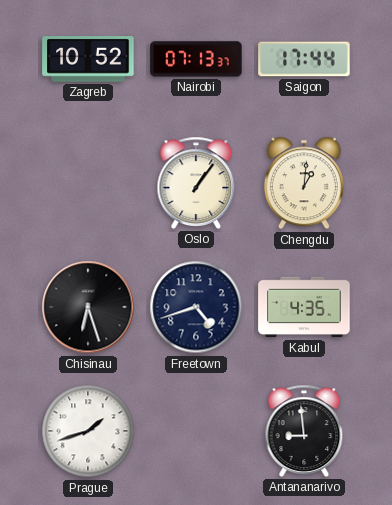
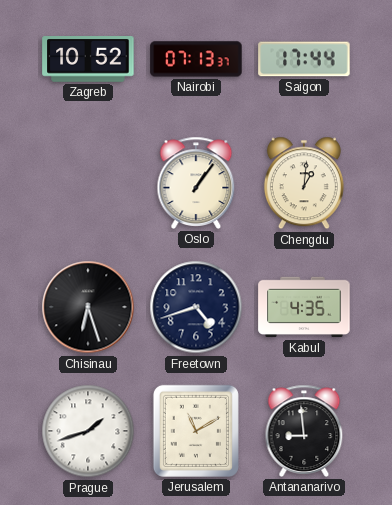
Jerusalem: none -> 11:10 (196, 431)
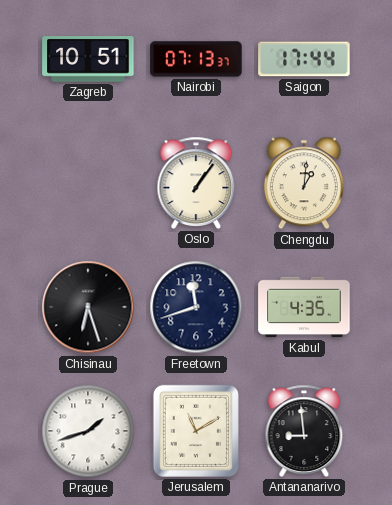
Zagreb: 10:52 -> 10:51 (88, 59)
Freetown: 4:42 -> 11:42 (196, 307)
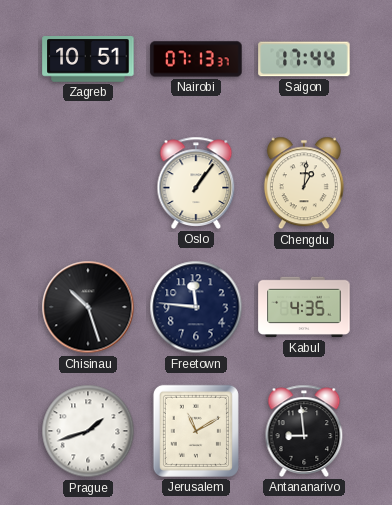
Chisinau: 6:27 -> 10:27 (88, 307)
Freetown: 11:42 -> 11:46 (196, 307)
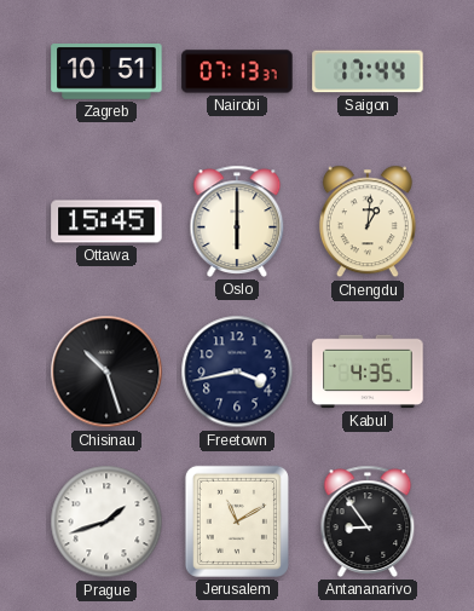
Ottawa: none -> 15:45 (106, 221)
Oslo: 1:06 -> 6:00 (237, 221)
Freetown: 11:46 -> 3:43 (237, 371)
Antananarivo: 8:59 -> 8:54 (368, 521)
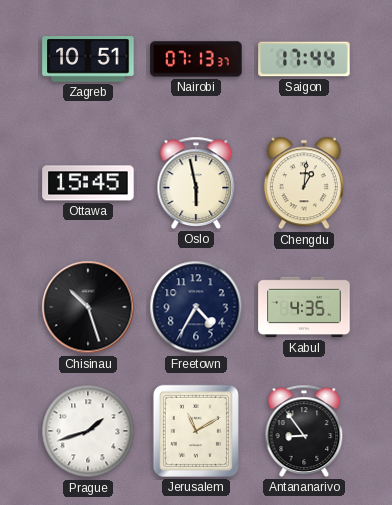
Oslo: 6:00 -> 5:58 (196, 183)
Freetown: 3:43 -> 4:35 (196, 307)
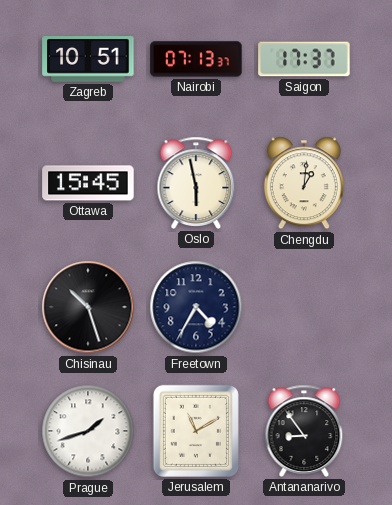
Saigon: 17:44 -> 17:37 (304, 59)
Kabul: 4:35 -> none (304, 307)
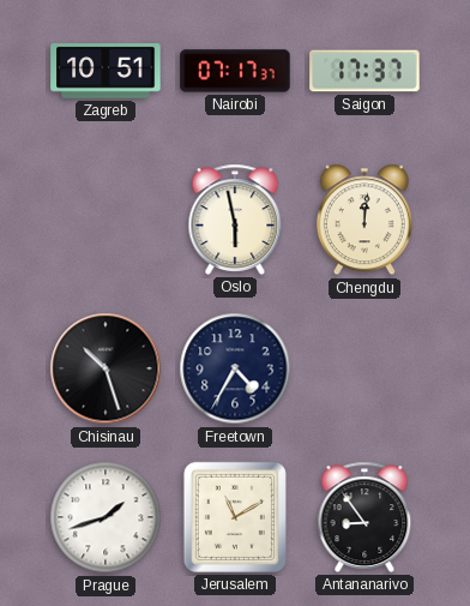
Nairobi: 07:13 -> 07:17 (235, 71)
Ottawa: 15:45 -> none (88, 183)
Chengdu: 1:01 -> 12:01 (364, 220)
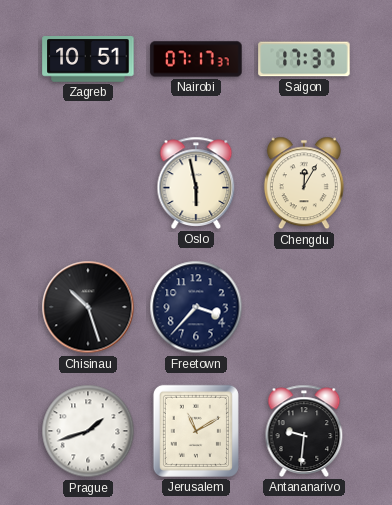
Chengdu: 12:01 -> 12:05 (304, 183)
Freetown: 4:35 -> 3:37 (196, 307)
Antananarivo: 8:54 -> 9:31 (304, 431)
